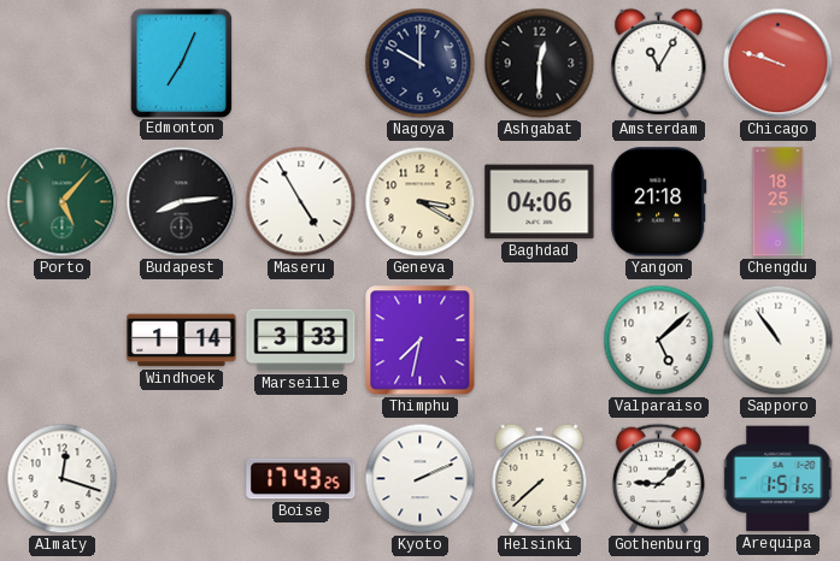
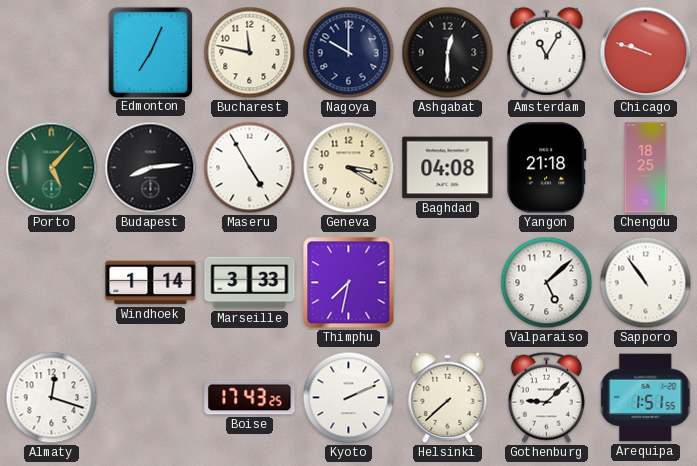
Bucharest: none -> 11:47 (250, 53)
Baghdad: 04:06 -> 04:08 (448, 168)
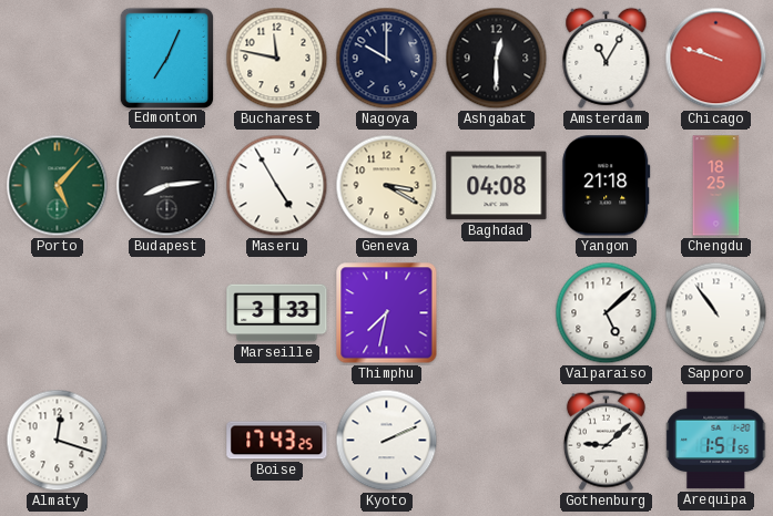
Windhoek: 1:14 -> none (151, 283)
Helsinki: 7:38 -> none (448, 397)
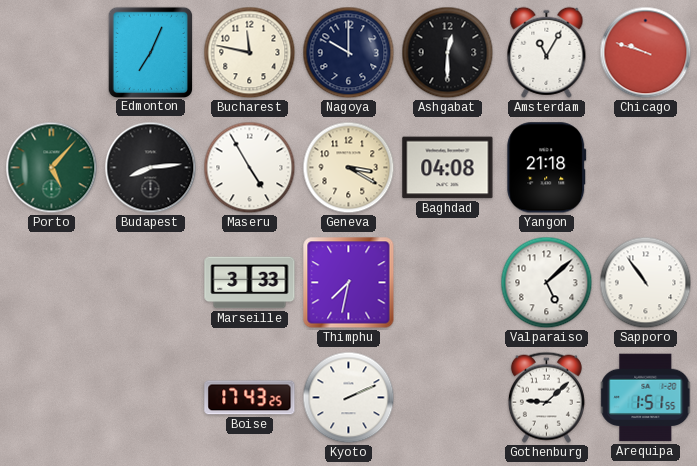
Chengdu: 18:25 -> none (716, 186)
Almaty: 12:18 -> none (58, 441)
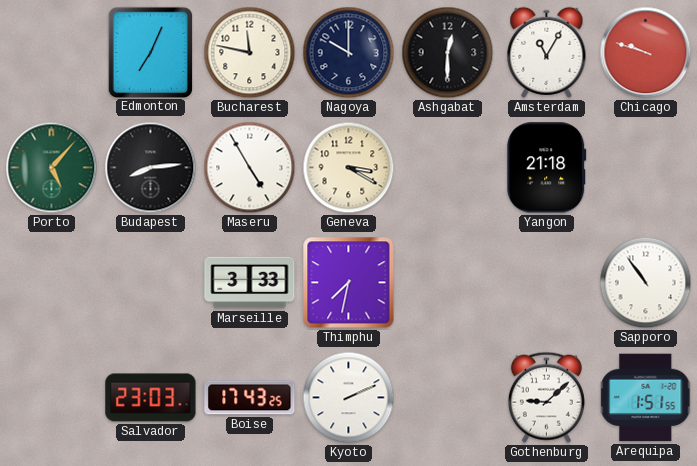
Baghdad: 04:08 -> none (448, 168)
Valparaiso: 5:08 -> none (547, 283)
Salvador: none -> 23:03 (151, 398)
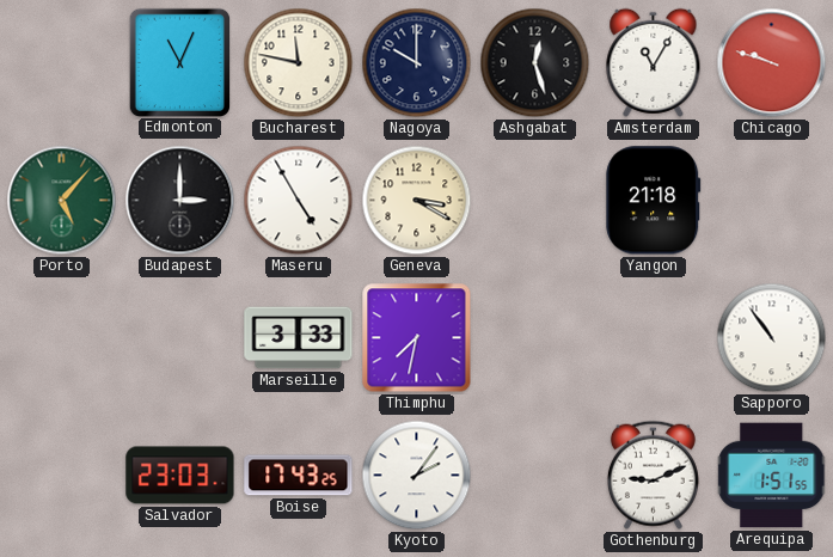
Edmonton: 7:04 -> 11:04 (179, 62)
Ashgabat: 12:30 -> 12:27 (535, 63)
Budapest: 8:14 -> 3:00 (180, 201)
Kyoto: 2:11 -> 2:06 (417, 476)
Gothenburg: 9:08 -> 9:11 (653, 475)
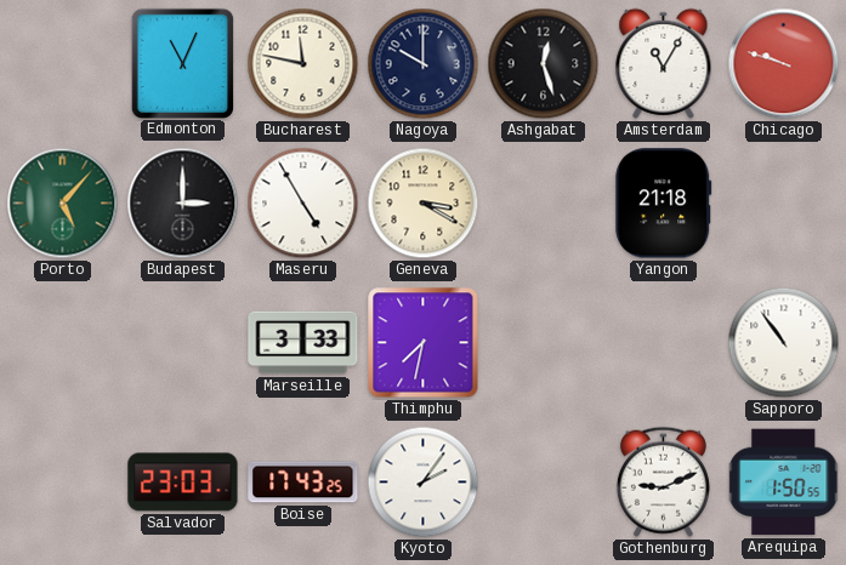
Arequipa: 1:51 -> 1:50 (784, 483)
